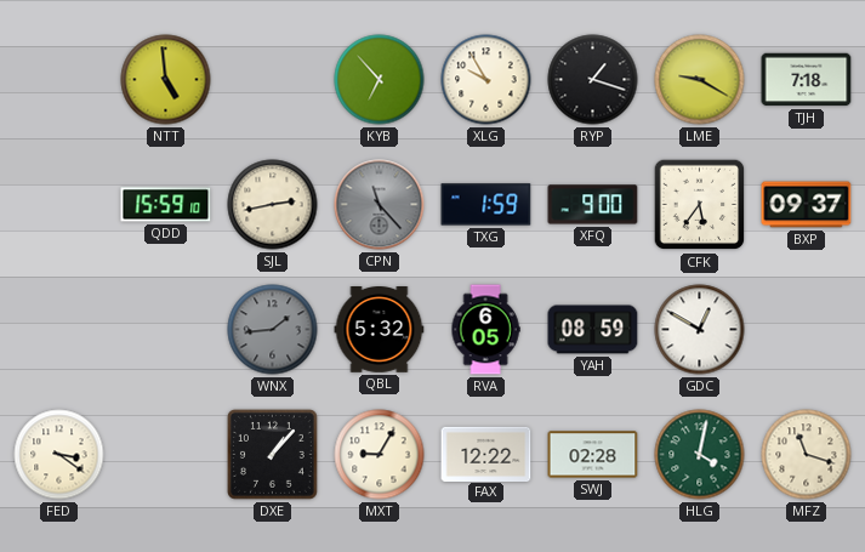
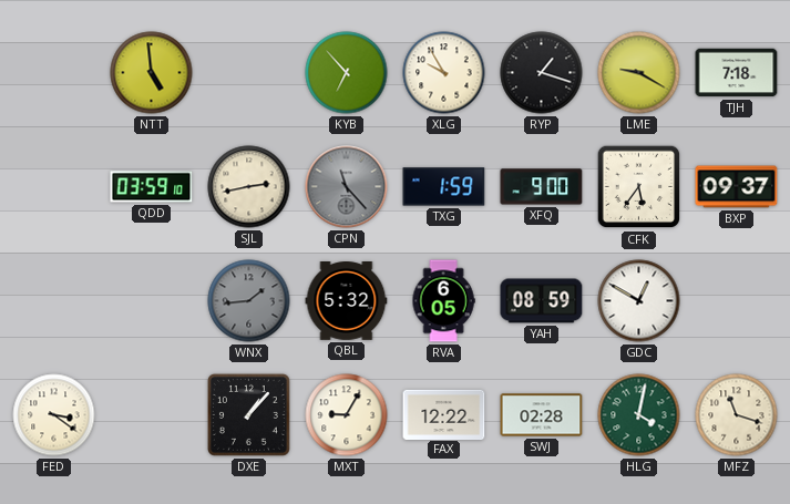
QDD: 15:59 -> 03:59 (152, 187)
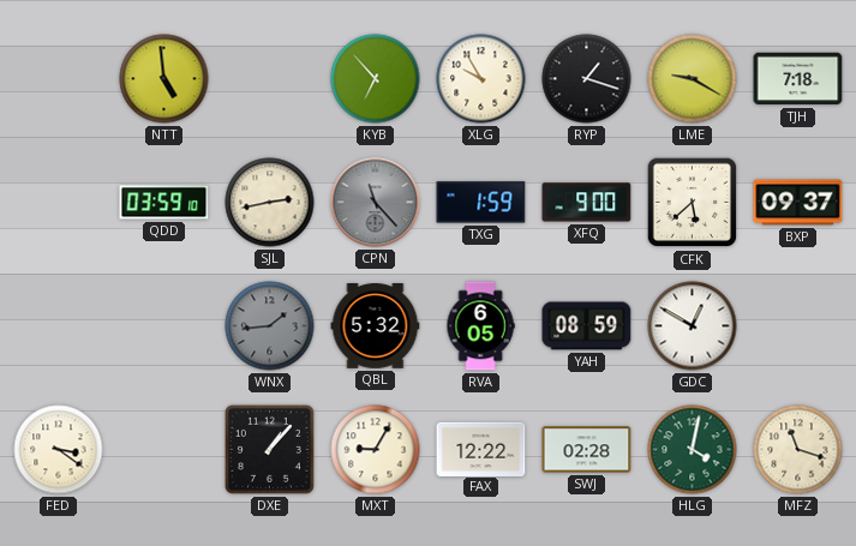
CFK: 5:36 -> 5:38 (693, 203)
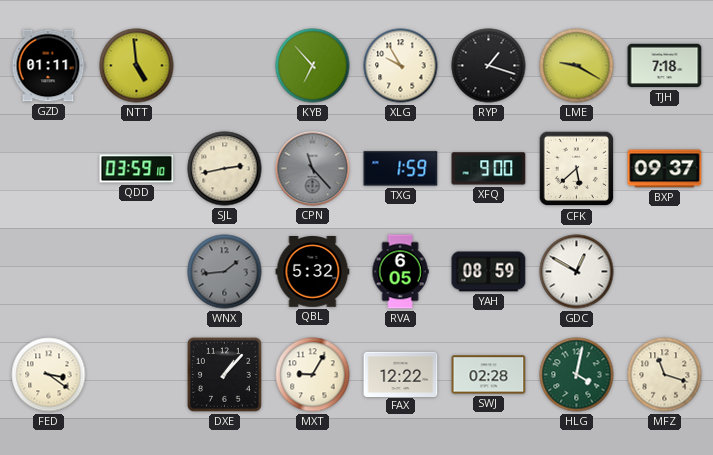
GZD: none -> 01:11 (48, 66)
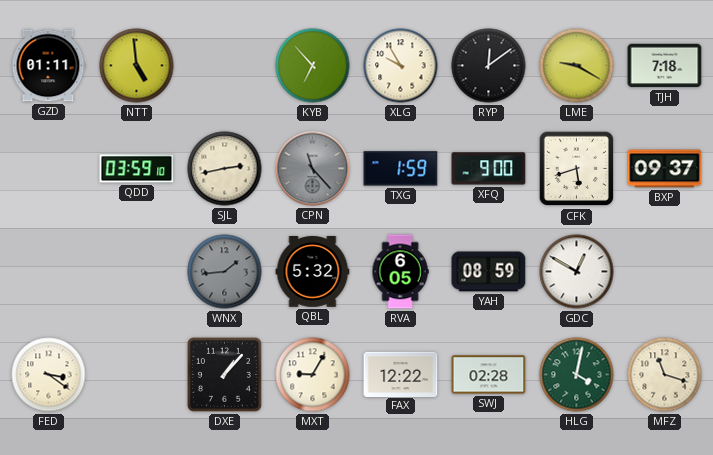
RYP: 1:18 -> 12:09 (489, 66)
CFK: 5:38 -> 5:42 (577, 169)
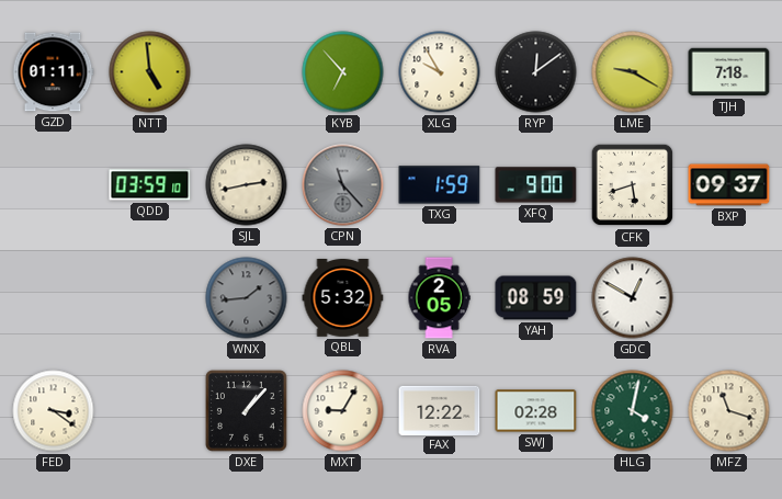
RVA: 6:05 -> 2:05 (439, 298)
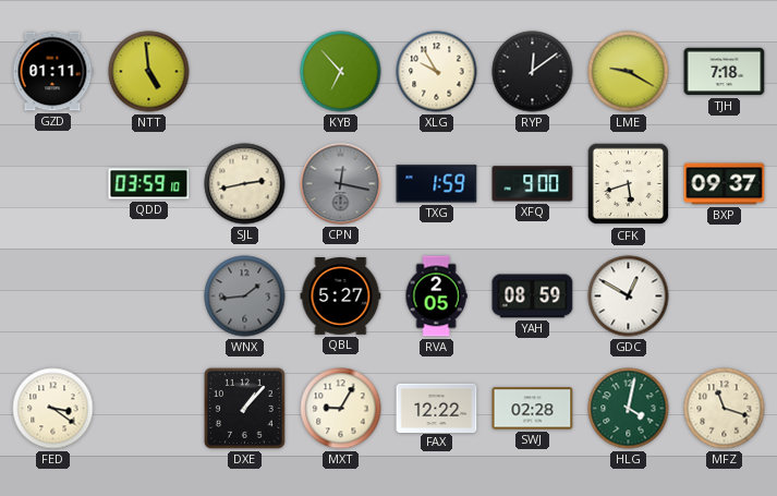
CPN: 11:23 -> 12:17 (341, 184)
QBL: 5:32 -> 5:27 (341, 297)
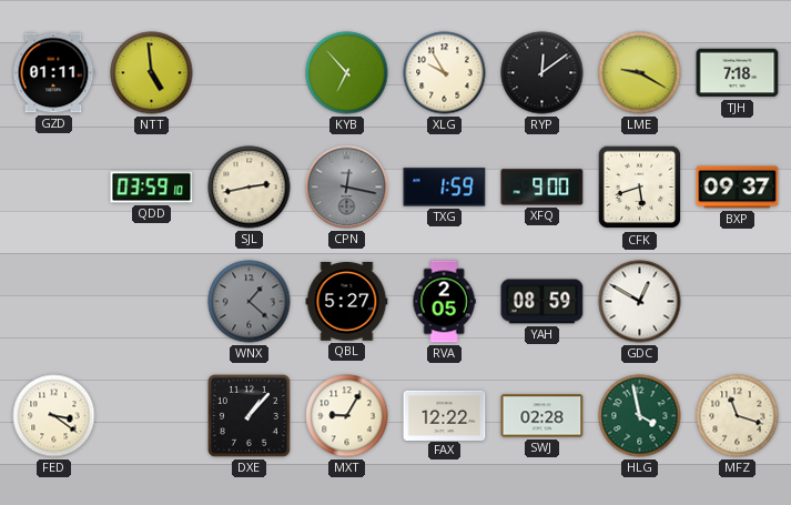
WNX: 1:44 -> 1:22 (250, 302)
HLG: 4:02 -> 3:58 (640, 416)
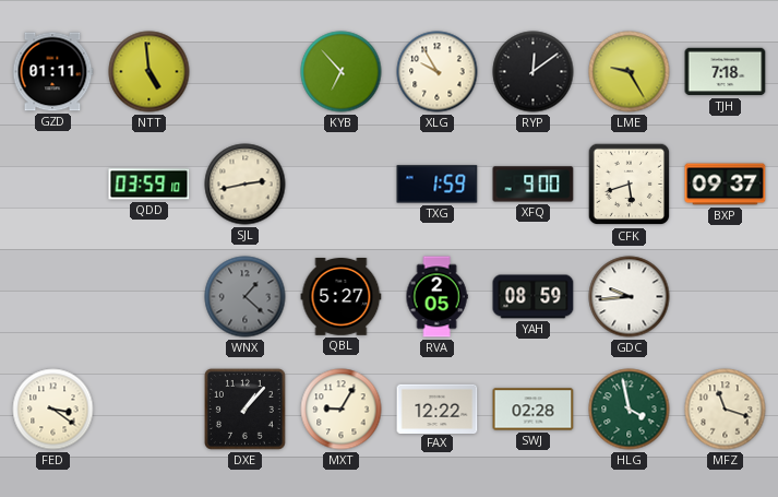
LME: 9:20 -> 9:25 (630, 72)
CPN: 12:17 -> none (347, 188)
GDC: 12:50 -> 9:44 (630, 297)
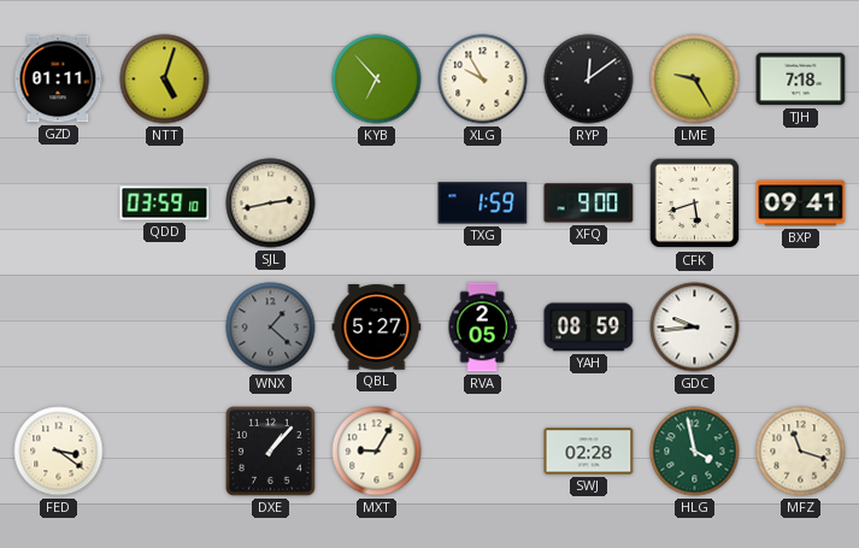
NTT: 4:59 -> 5:03 (165, 79)
BXP: 09:37 -> 09:41 (801, 204)
FAX: 12:22 -> none (438, 409)
